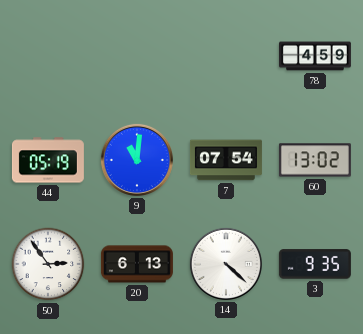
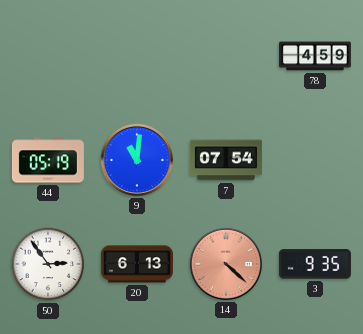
60: 13:02 -> none (315, 160)
14 dial: white -> salmon (226, 264)
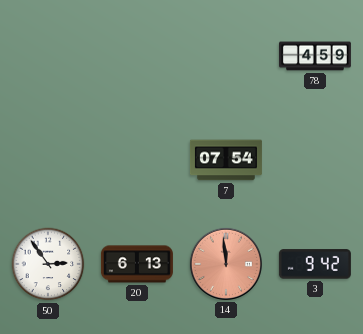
44: 05:19 -> none (48, 160)
9: 11:01 -> none (137, 160)
14: 4:22 -> 11:59 (226, 264)
3: 9:35 -> 9:42 (315, 264)
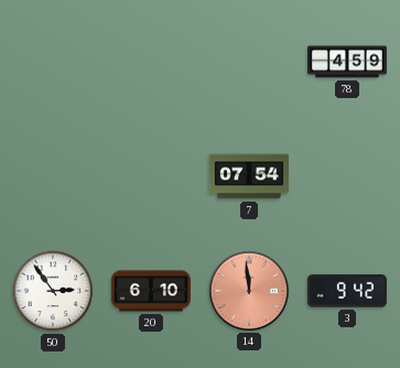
20: 6:13 -> 6:10 (151, 291)
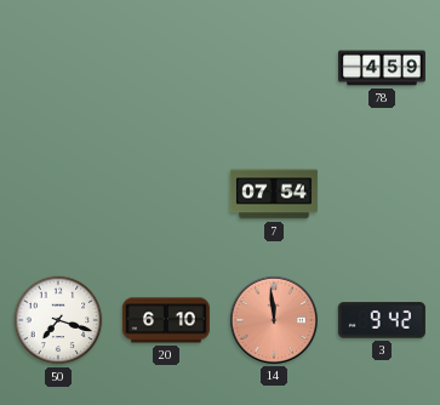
50: 2:54 -> 7:18 (58, 320)
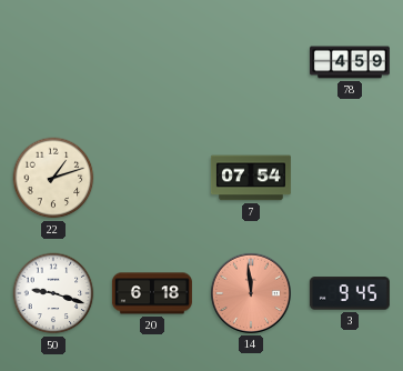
22: none -> 1:12 (53, 178)
50: 7:18 -> 9:18 (53, 293)
20: 6:10 -> 6:18 (152, 293)
3: 9:42 -> 9:45 (350, 293)
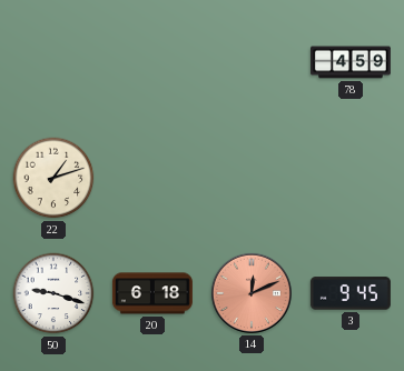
7: 07:54 -> none (251, 178)
14: 11:59 -> 12:11 (252, 293)
